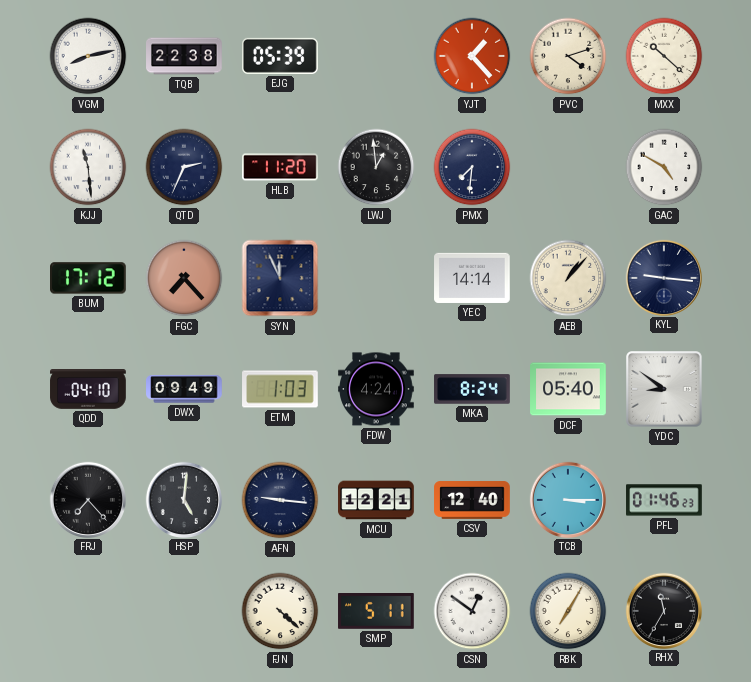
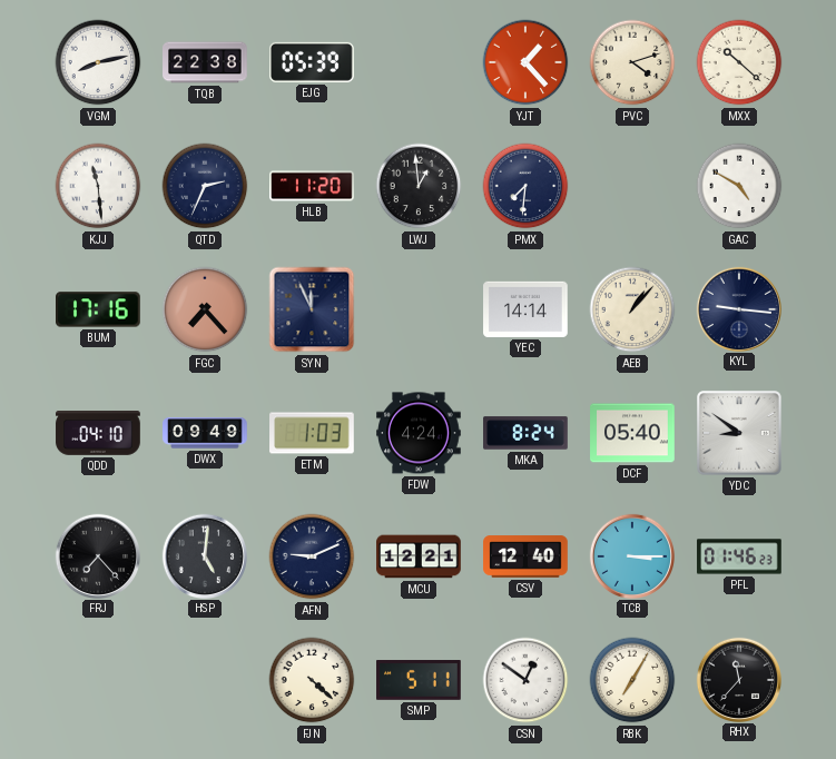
BUM: 17:12 -> 17:16 (98, 309)
AFN: 9:16 -> 9:11 (312, 556)
RHX: 11:35 -> 11:37 (738, 679)
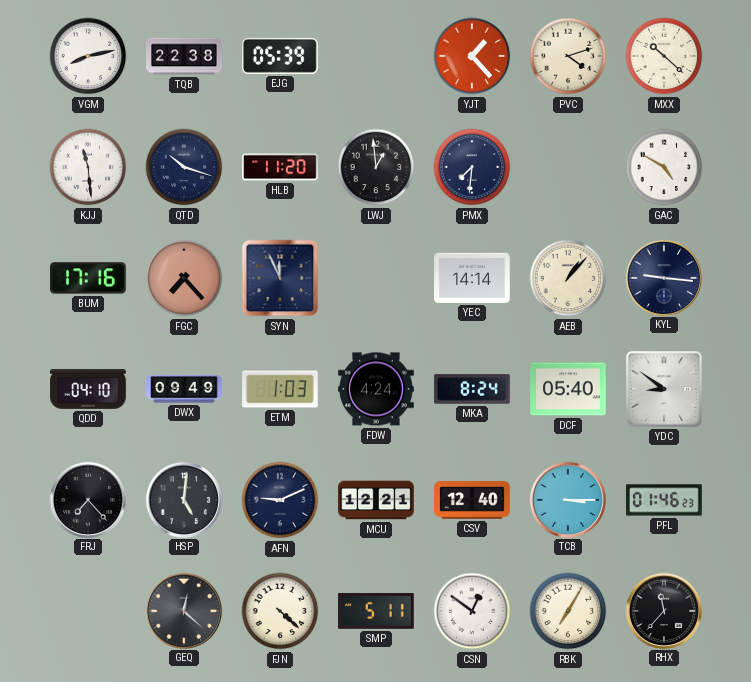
QTD: 2:34 -> 10:18 (184, 167)
GEQ: none -> 12:22 (183, 610)
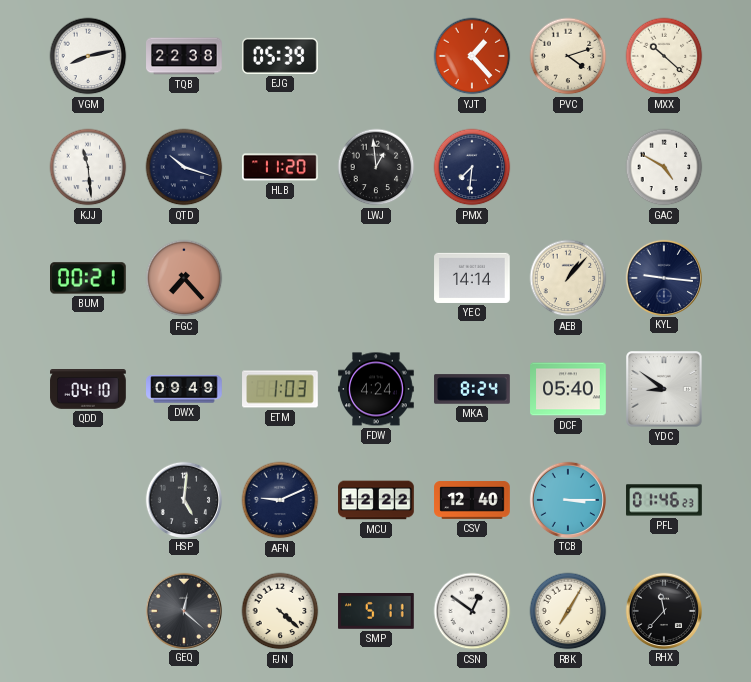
BUM: 17:16 -> 00:21 (88, 278)
SYN: 11:56 -> none (280, 278)
FRJ: 7:23 -> none (87, 499)
MCU: 12:21 -> 12:22 (376, 500)
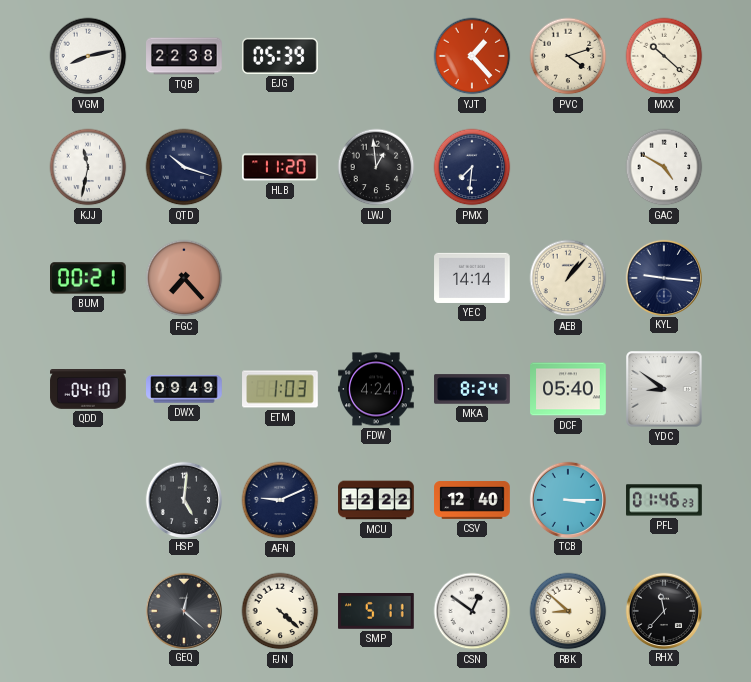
KJJ: 11:29 -> 11:32 (88, 167)
RBK: 7:05 -> 8:52 (568, 611)
